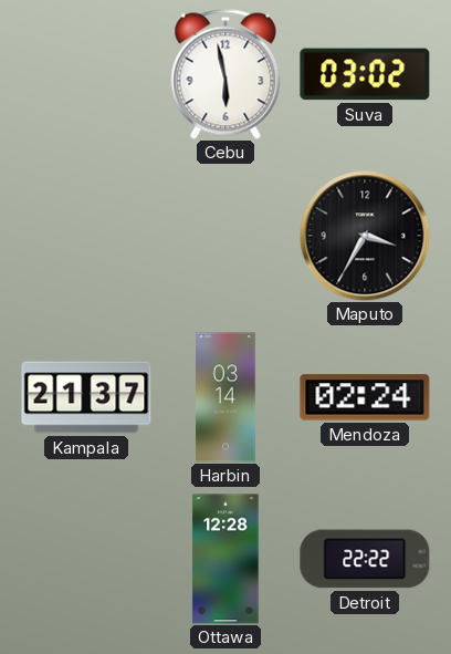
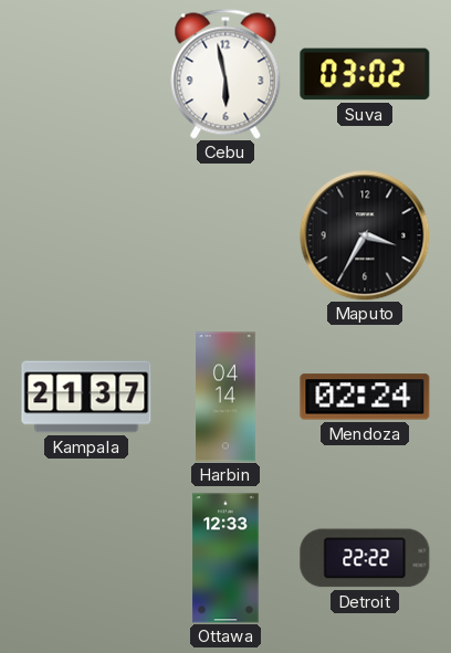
Harbin: 03:14 -> 04:14 (225, 397)
Ottawa: 12:28 -> 12:33 (225, 558)
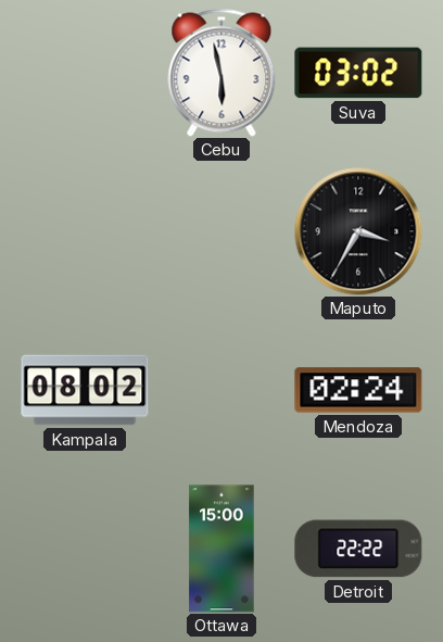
Kampala: 21:37 -> 08:02 (85, 390)
Harbin: 04:14 -> none (225, 397)
Ottawa: 12:33 -> 15:00 (221, 549)
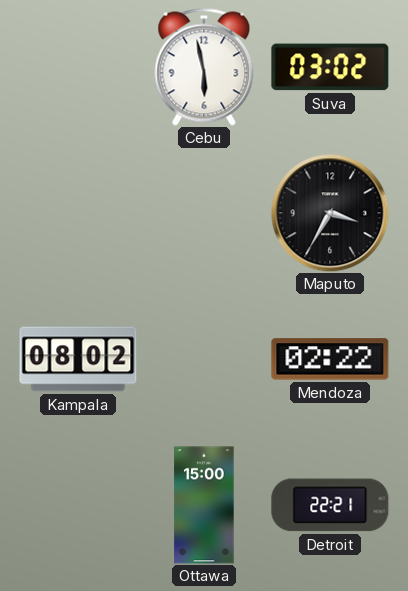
Mendoza: 02:24 -> 02:22 (330, 359)
Detroit: 22:22 -> 22:21 (330, 505)
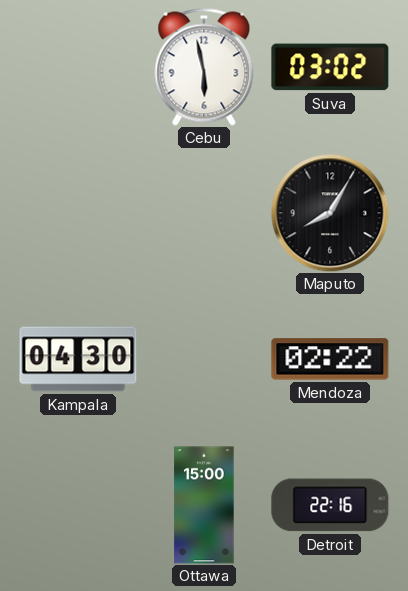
Maputo: 3:35 -> 8:05 (330, 213)
Kampala: 08:02 -> 04:30 (78, 359)
Detroit: 22:21 -> 22:16 (330, 505)
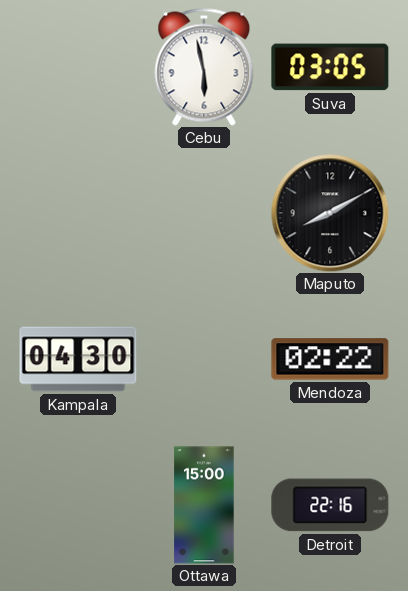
Suva: 03:02 -> 03:05 (330, 67)
Maputo: 8:05 -> 8:10 (330, 213)
